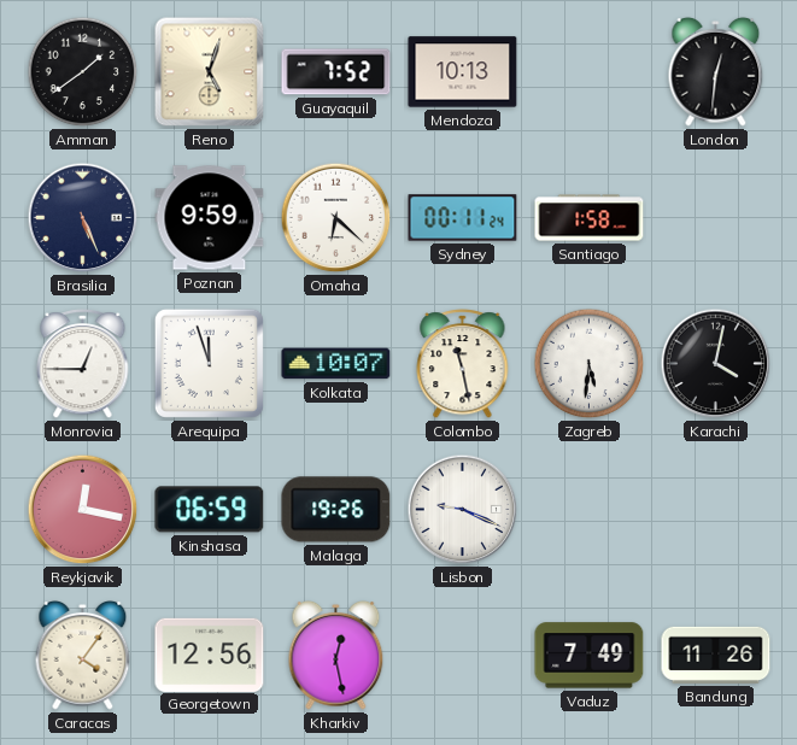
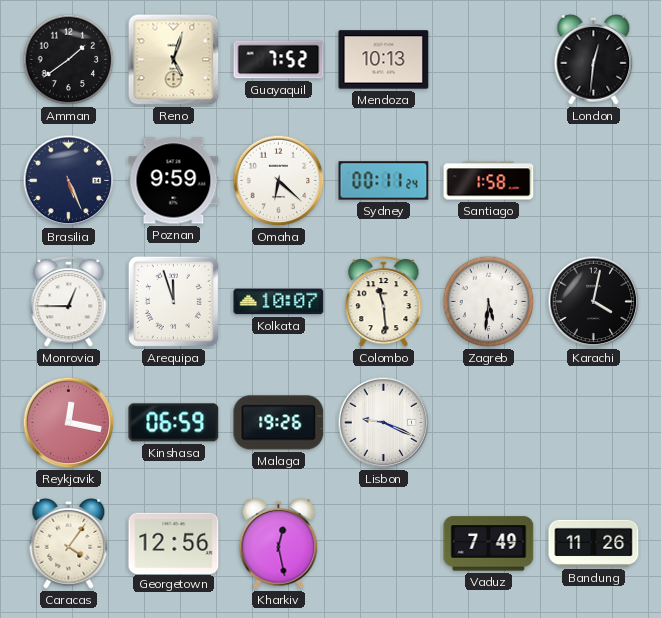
Colombo: 11:28 -> 11:29 (384, 302)
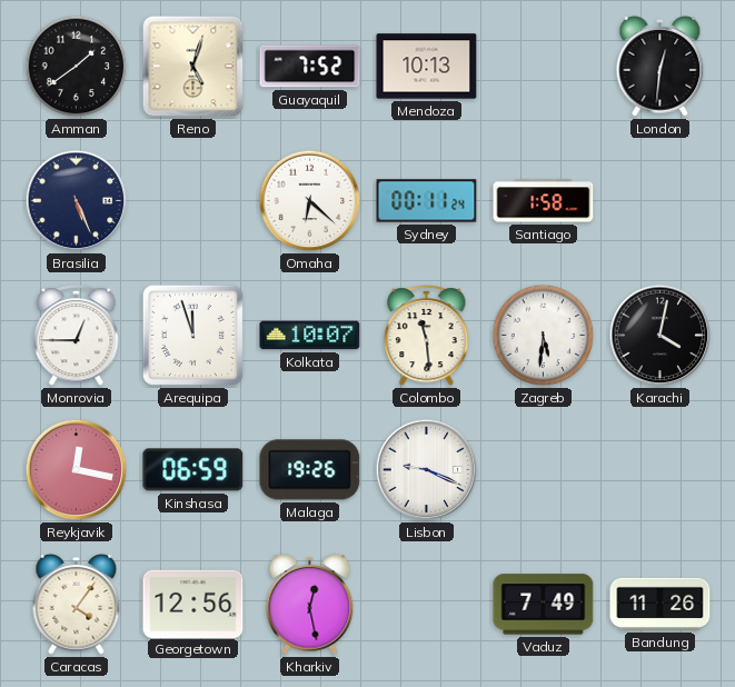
Poznan: 9:59 -> none (174, 181)
